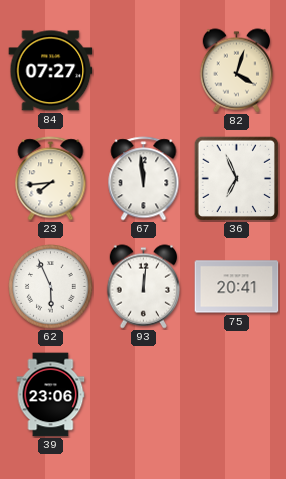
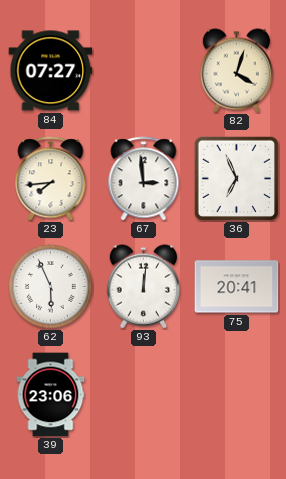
67: 11:59 -> 2:59 (144, 179)
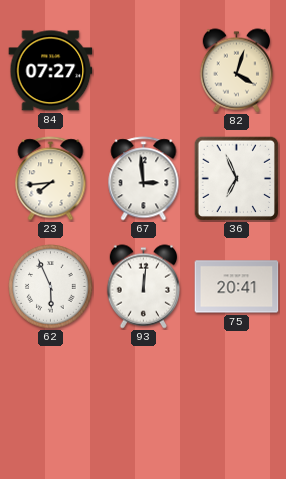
39: 23:06 -> none (51, 395)
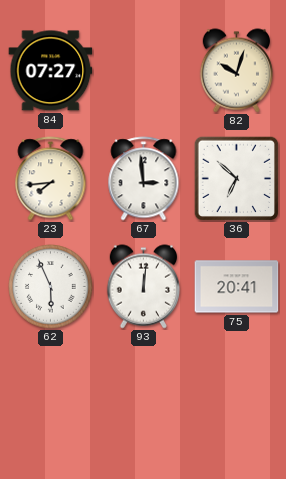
82: 4:03 -> 10:03 (237, 71)
36: 6:56 -> 6:52 (236, 178)
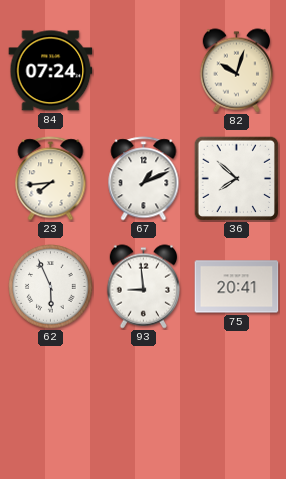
84: 07:27 -> 07:24 (51, 71)
67: 2:59 -> 1:11 (144, 179)
36: 6:52 -> 7:52 (236, 178)
93: 12:01 -> 8:59 (144, 287)
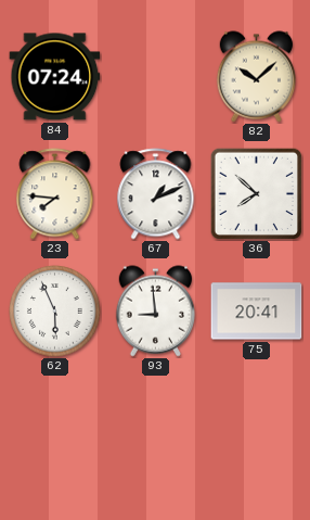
82: 10:03 -> 10:08 (257, 77)
23: 7:44 -> 7:46 (55, 194)
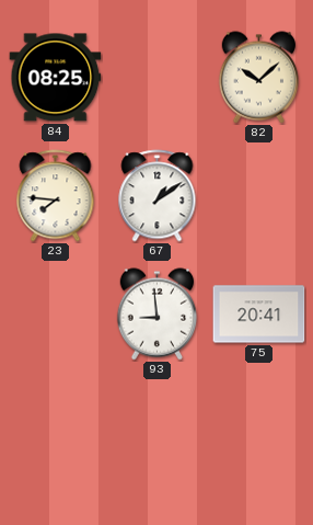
84: 07:24 -> 08:25 (56, 78)
67: 1:11 -> 1:09 (158, 196)
36: 7:52 -> none (256, 193)
62: 5:56 -> none (55, 312)
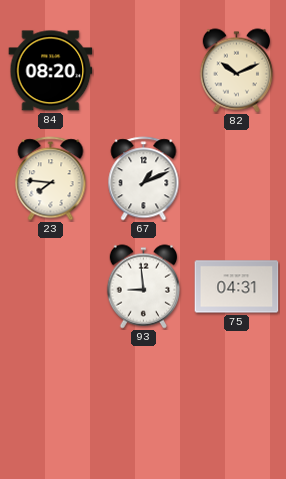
84: 08:25 -> 08:20 (51, 71)
82: 10:08 -> 10:11 (237, 71)
67: 1:09 -> 1:11 (144, 179)
75: 20:41 -> 04:31 (237, 287)
